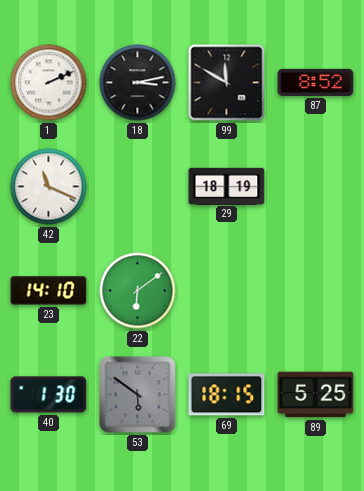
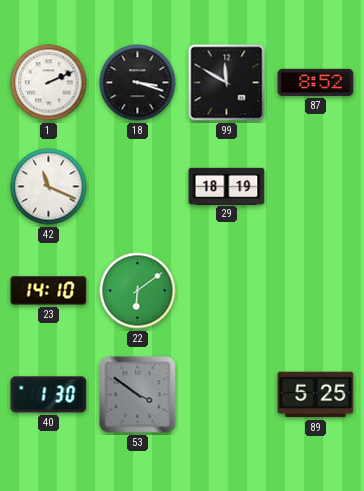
18: 3:13 -> 3:18 (138, 83)
53: 5:51 -> 3:51 (138, 395)
69: 18:15 -> none (227, 395)
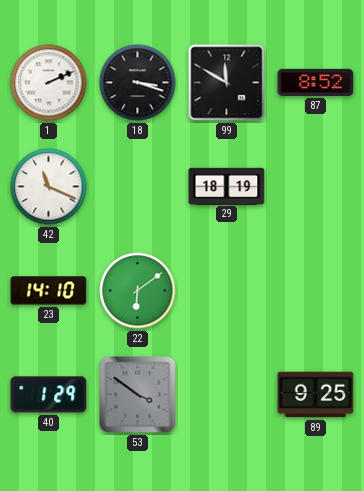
40: 1:30 -> 1:29 (49, 395)
89: 5:25 -> 9:25 (316, 395)
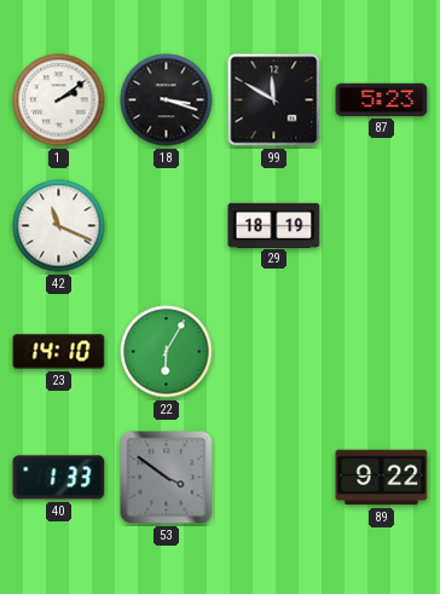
1: 2:11 -> 2:09 (59, 100)
87: 8:52 -> 5:23 (382, 99)
22: 6:09 -> 6:05 (167, 352)
40: 1:29 -> 1:33 (59, 478)
89: 9:25 -> 9:22 (382, 478)
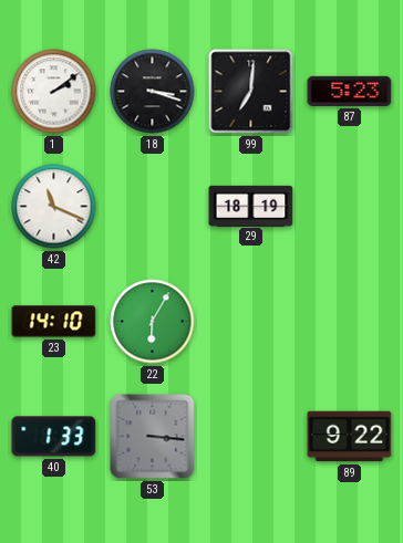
99: 11:50 -> 7:01 (251, 92)
53: 3:51 -> 3:16 (153, 437)
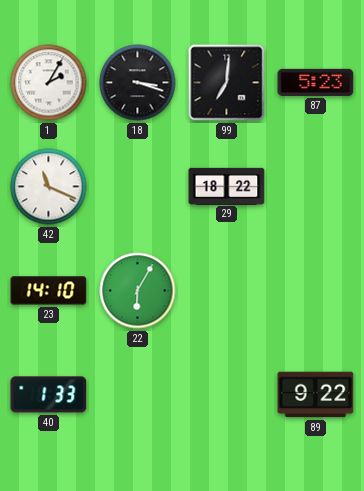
1: 2:09 -> 2:05 (49, 83)
29: 18:19 -> 18:22 (227, 186)
53: 3:16 -> none (153, 437)
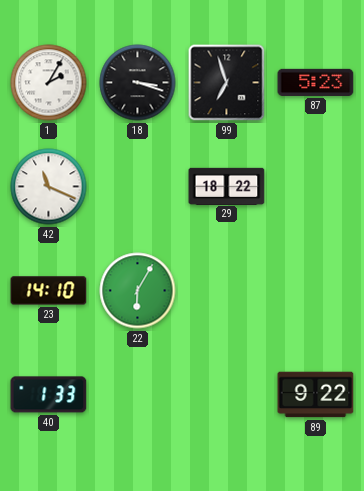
99: 7:01 -> 6:57 (227, 83)
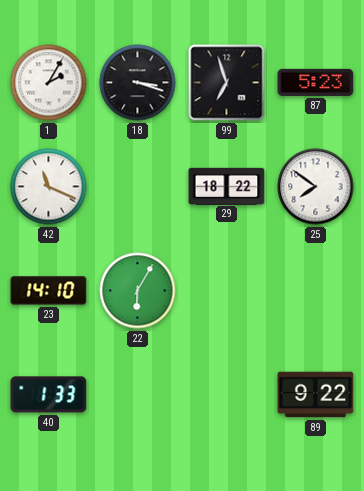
25: none -> 7:51 (316, 187)
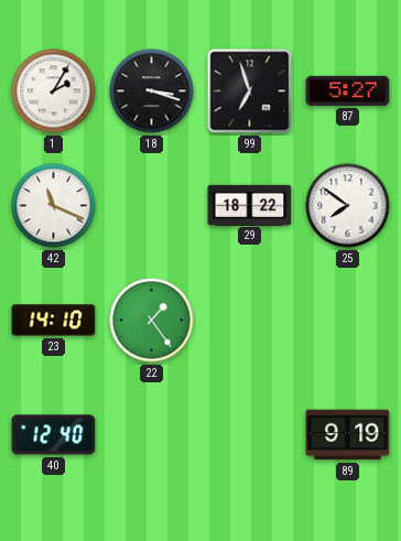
87: 5:23 -> 5:27 (348, 90)
22: 6:05 -> 1:24 (152, 321)
40: 1:33 -> 12:40 (54, 435)
89: 9:22 -> 9:19 (348, 435)
